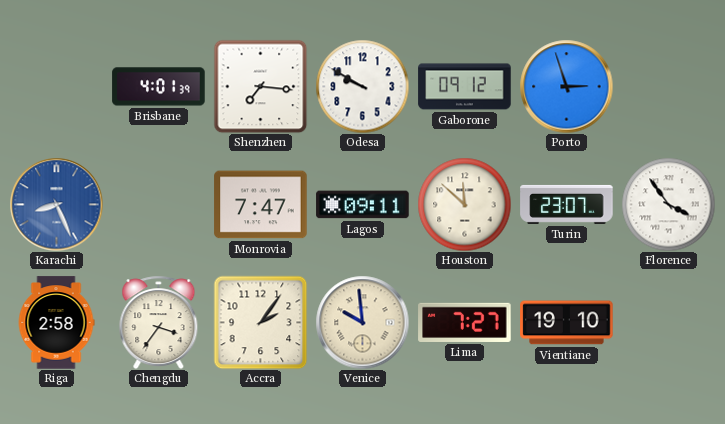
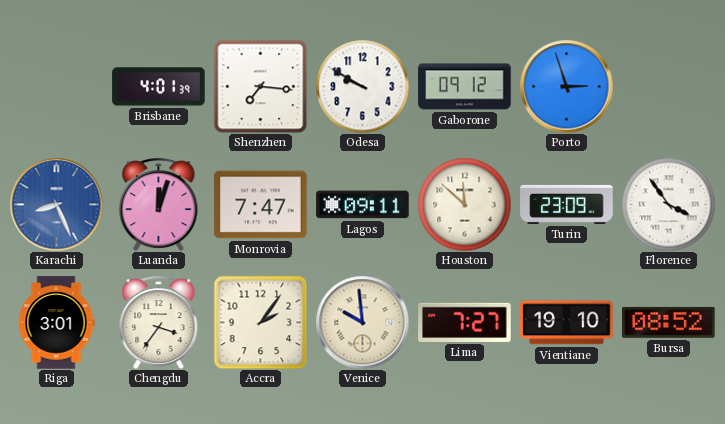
Luanda: none -> 12:03 (159, 204)
Turin: 23:07 -> 23:09 (567, 204)
Riga: 2:58 -> 3:01 (56, 323)
Bursa: none -> 08:52 (669, 322)
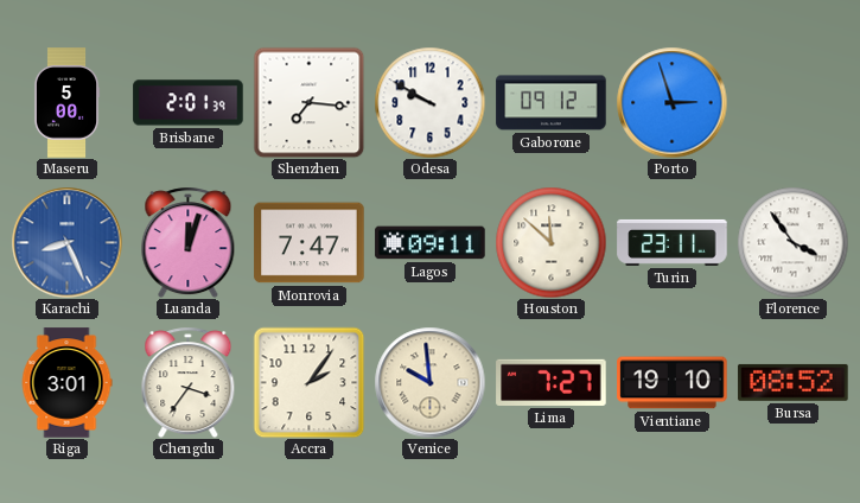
Maseru: none -> 5:00 (66, 103)
Brisbane: 4:01 -> 2:01 (189, 103)
Turin: 23:09 -> 23:11 (673, 242)
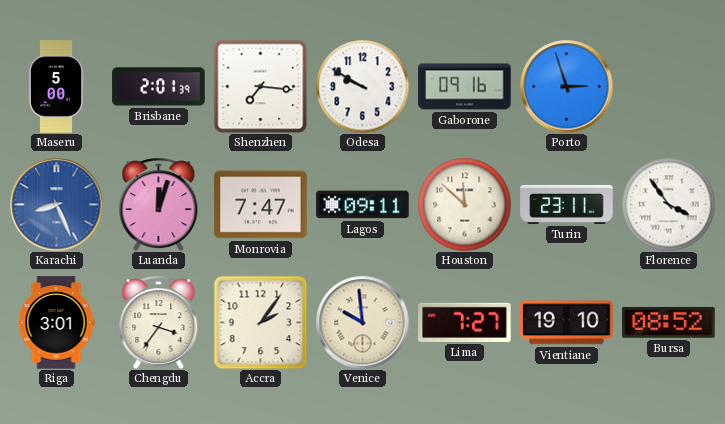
Gaborone: 09:12 -> 09:16 (465, 87)
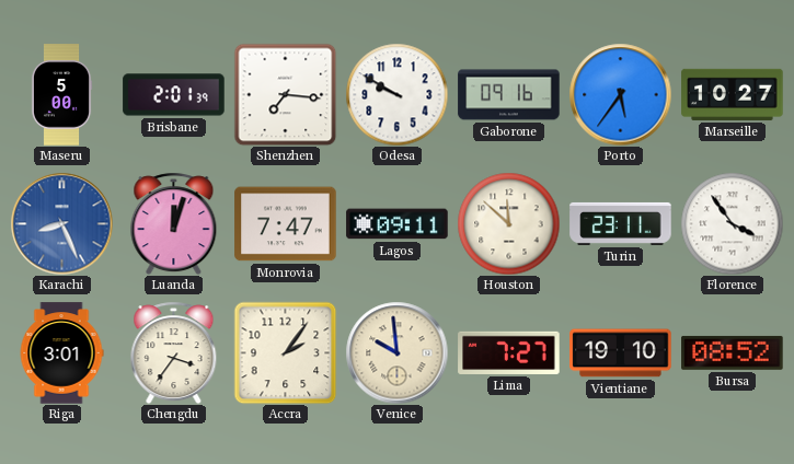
Porto: 2:57 -> 5:36 (620, 94)
Marseille: none -> 10:27 (733, 94)
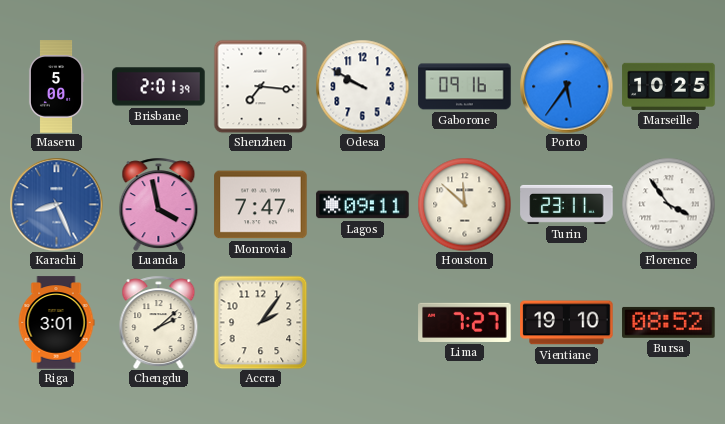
Marseille: 10:27 -> 10:25 (669, 86)
Luanda: 12:03 -> 3:58 (159, 204)
Chengdu: 3:36 -> 2:08 (159, 322)
Venice: 9:59 -> none (396, 352)
